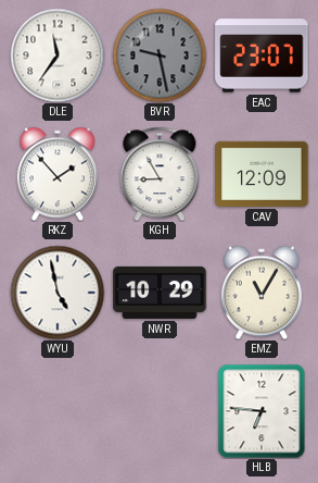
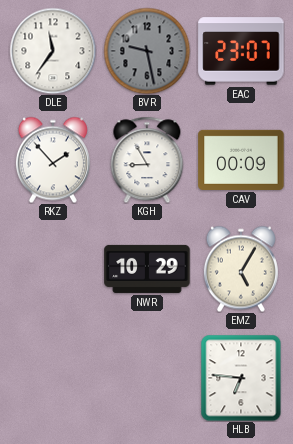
CAV: 12:09 -> 00:09 (241, 160)
WYU: 4:58 -> none (58, 293)
EMZ: 11:05 -> 5:05 (241, 269)
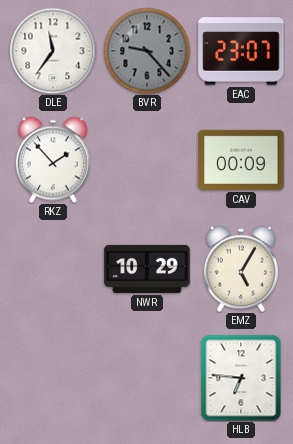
BVR: 9:28 -> 9:23 (147, 51)
KGH: 8:55 -> none (147, 160)
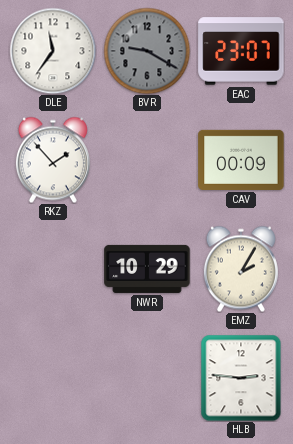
BVR: 9:23 -> 9:20 (147, 51)
EMZ: 5:05 -> 2:05 (241, 269)
HLB: 6:46 -> 2:46 (241, 378)
